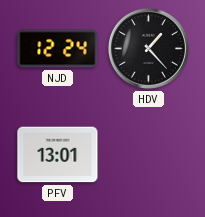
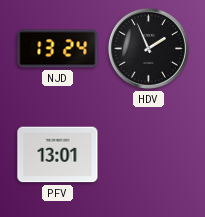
NJD: 12:24 -> 13:24 (58, 49)
HDV: 1:23 -> 1:56 (148, 48)
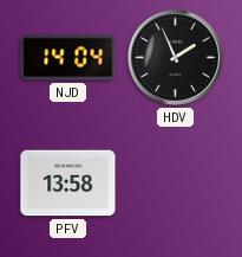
NJD: 13:24 -> 14:04 (68, 58)
PFV: 13:01 -> 13:58 (68, 184)
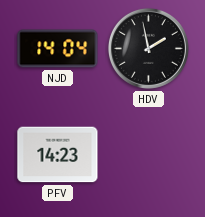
HDV: 1:56 -> 1:58 (148, 48)
PFV: 13:58 -> 14:23 (58, 155)
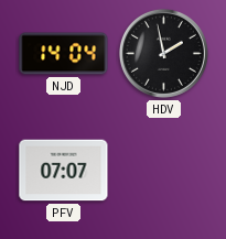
PFV: 14:23 -> 07:07 (64, 171)
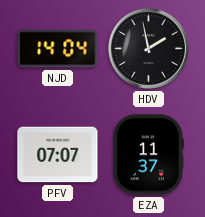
EZA: none -> 11:37 (148, 155)
